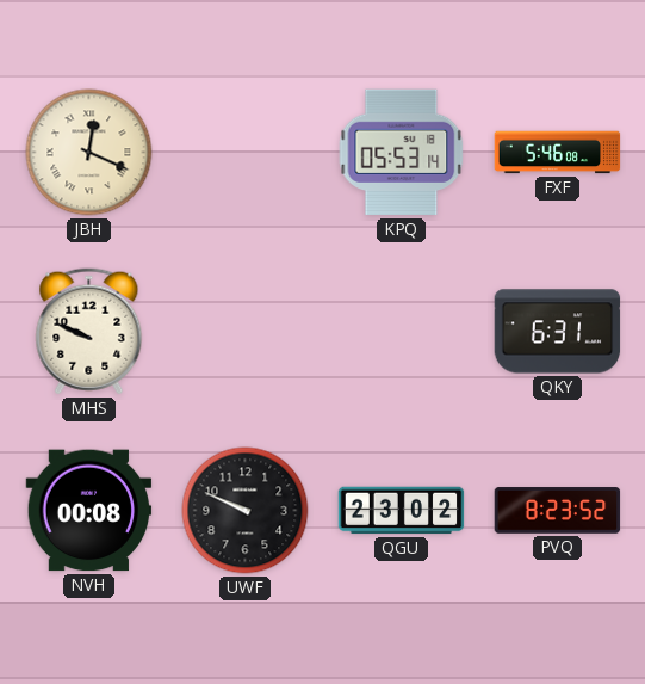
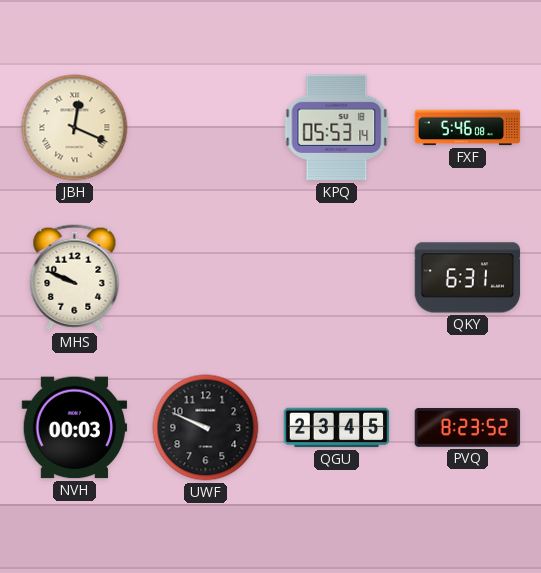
NVH: 00:08 -> 00:03 (75, 428)
QGU: 23:02 -> 23:45 (337, 428)
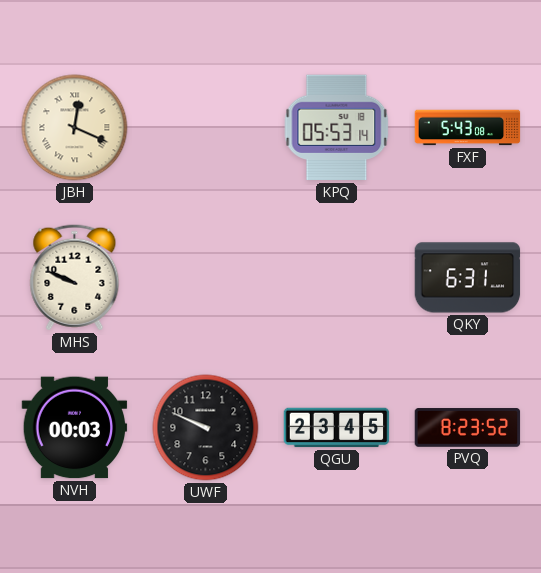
FXF: 5:46 -> 5:43 (468, 128)
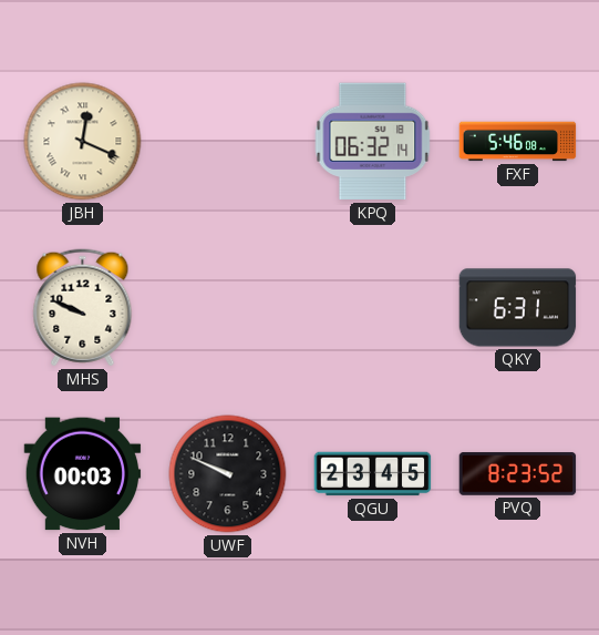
KPQ: 05:53 -> 06:32 (373, 142)
FXF: 5:43 -> 5:46 (518, 142)
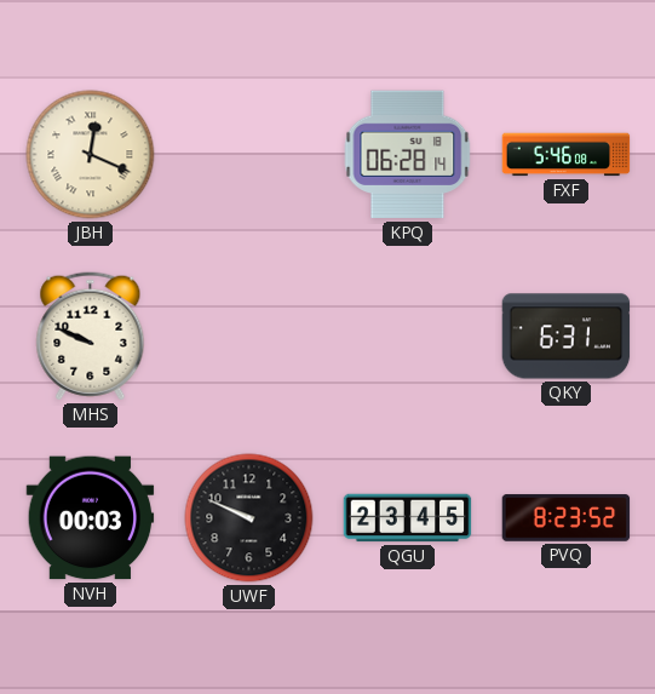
KPQ: 06:32 -> 06:28 (408, 155)
